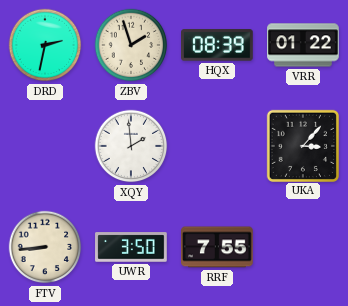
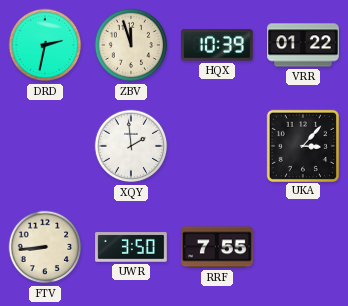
ZBV: 1:57 -> 11:57 (131, 45)
HQX: 08:39 -> 10:39 (218, 45)
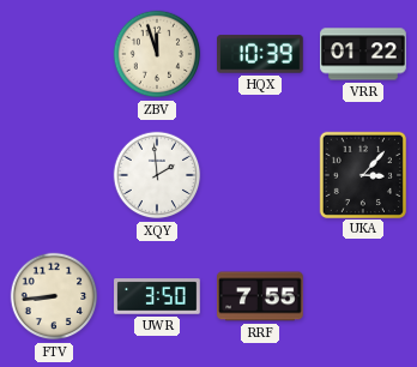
DRD: 2:32 -> none (45, 45)
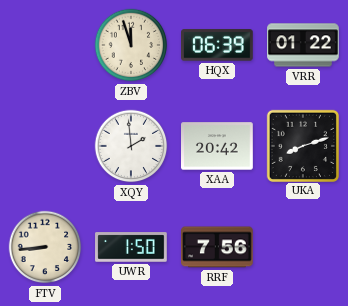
HQX: 10:39 -> 06:39 (218, 45)
XAA: none -> 20:42 (218, 146)
UKA: 3:07 -> 8:12 (302, 145)
UWR: 3:50 -> 1:50 (131, 247)
RRF: 7:55 -> 7:56 (218, 247)
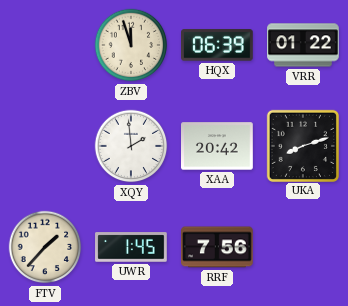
FTV: 8:44 -> 1:37 (45, 247)
UWR: 1:50 -> 1:45 (131, 247)
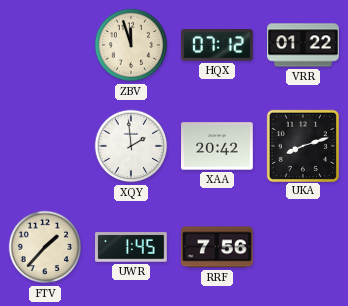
HQX: 06:39 -> 07:12 (218, 45)
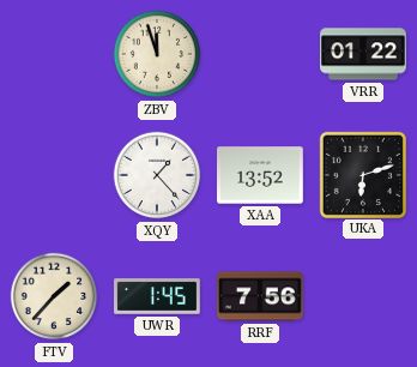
HQX: 07:12 -> none (218, 45)
XQY: 1:59 -> 1:23 (157, 175)
XAA: 20:42 -> 13:52 (261, 175)
UKA: 8:12 -> 6:12 (362, 174)
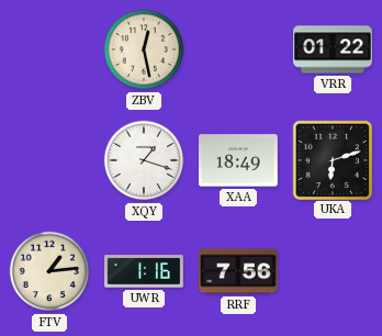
ZBV: 11:57 -> 12:28 (144, 49)
XQY: 1:23 -> 1:18 (144, 160)
XAA: 13:52 -> 18:49 (239, 160)
FTV: 1:37 -> 1:14 (49, 271)
UWR: 1:45 -> 1:16 (144, 271)
